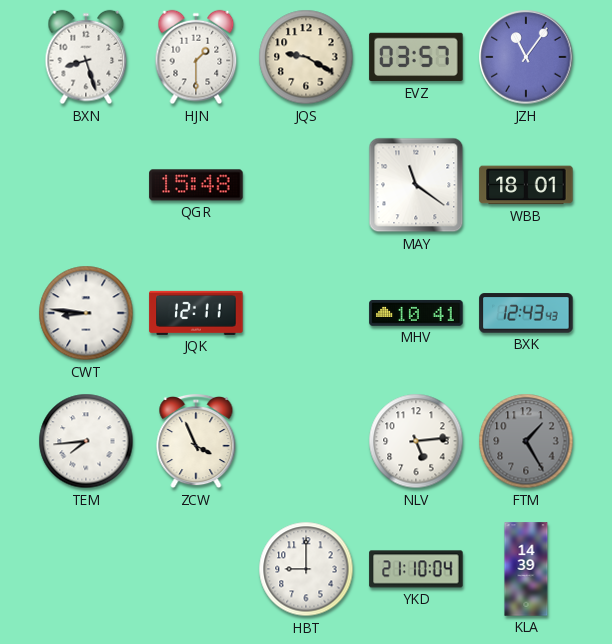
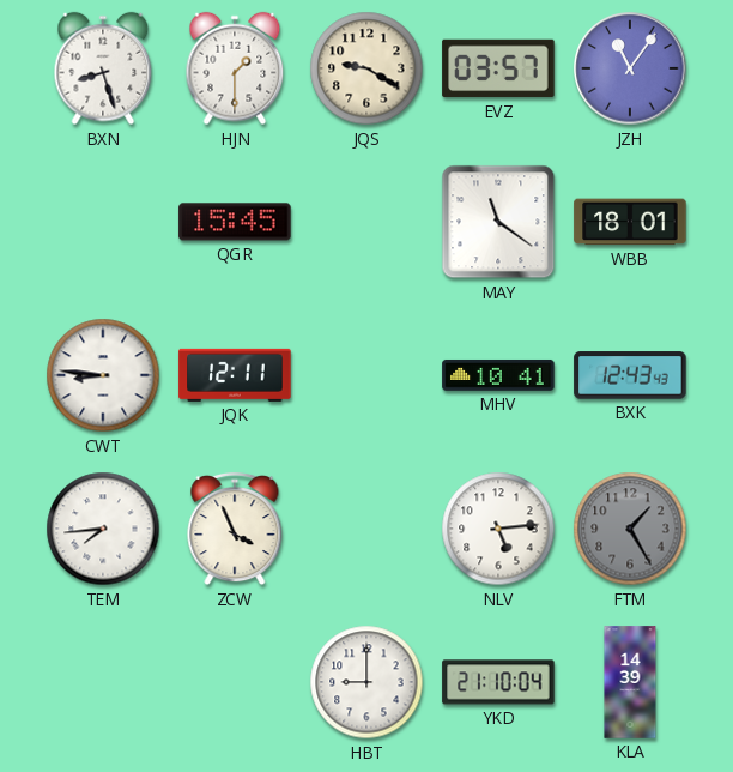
QGR: 15:48 -> 15:45 (235, 222)
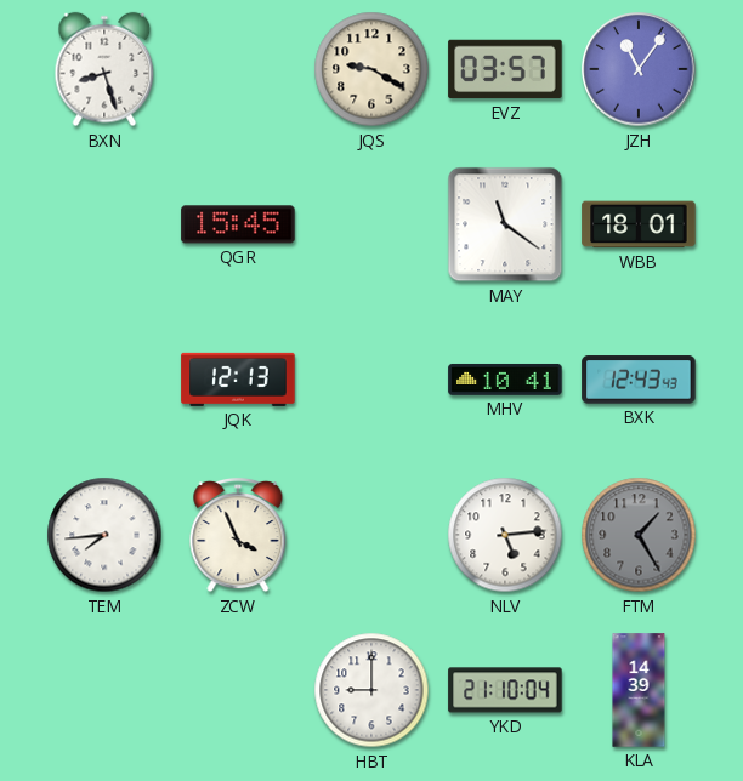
HJN: 1:30 -> none (235, 68)
CWT: 8:46 -> none (103, 375)
JQK: 12:11 -> 12:13 (238, 380)
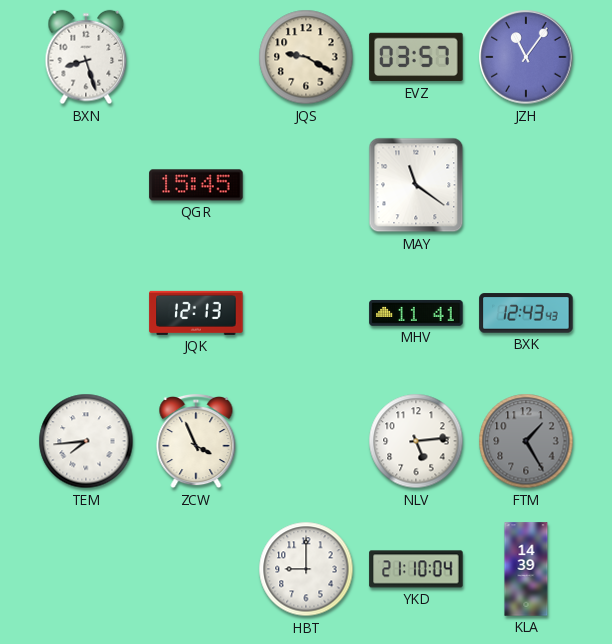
WBB: 18:01 -> none (639, 224)
MHV: 10:41 -> 11:41 (416, 313)
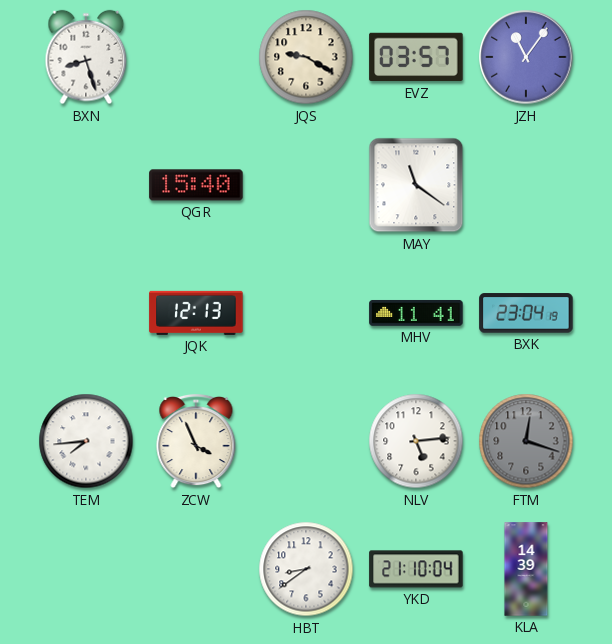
QGR: 15:45 -> 15:40 (196, 185)
BXK: 12:43 -> 23:04 (526, 313)
FTM: 1:25 -> 12:18 (526, 441)
HBT: 9:00 -> 8:39 (306, 569)
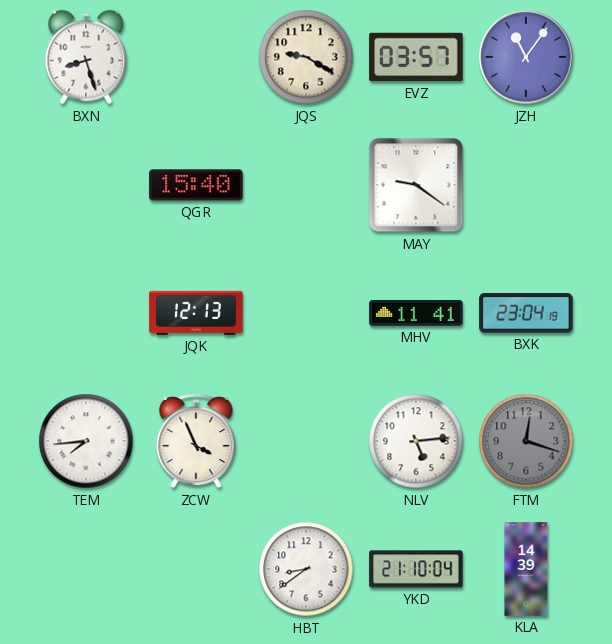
MAY: 11:21 -> 9:21 (416, 185)
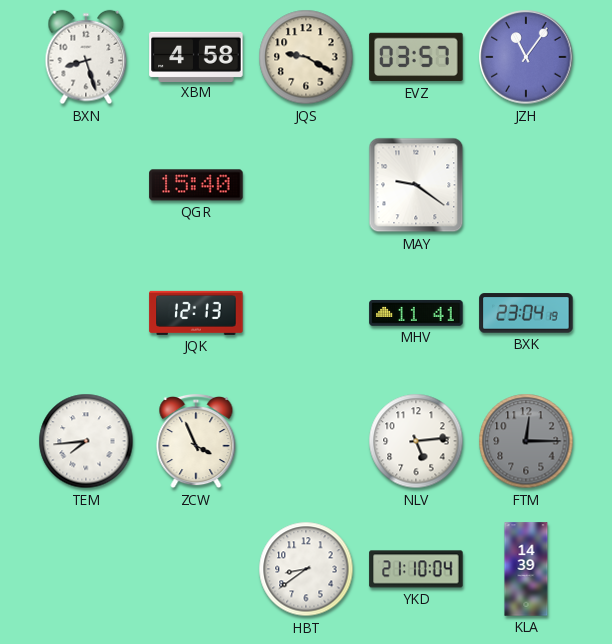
XBM: none -> 4:58 (196, 56)
FTM: 12:18 -> 12:15 (526, 441)
